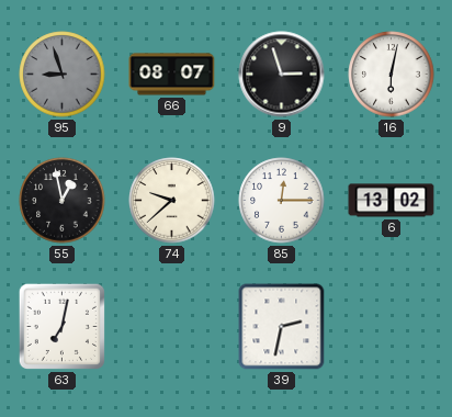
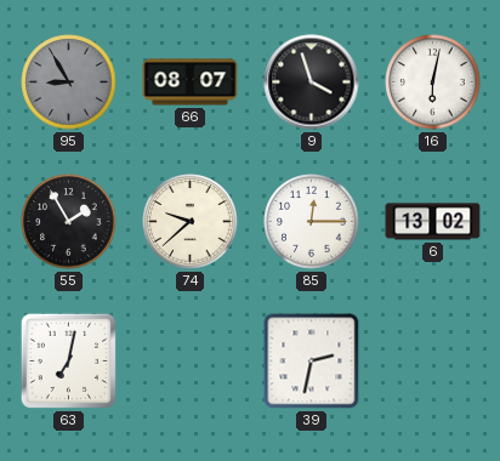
95: 8:57 -> 8:55 (69, 82)
9: 2:57 -> 3:57 (312, 82)
55: 12:58 -> 1:55 (69, 222)
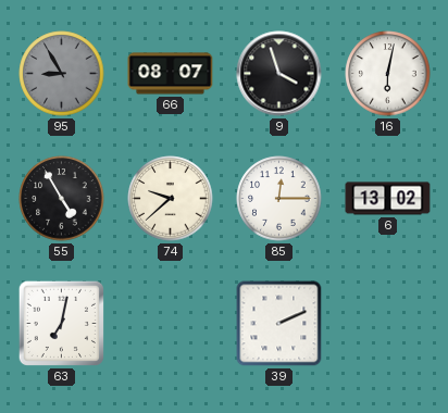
55: 1:55 -> 4:55 (62, 199)
39: 2:32 -> 2:11 (279, 324)
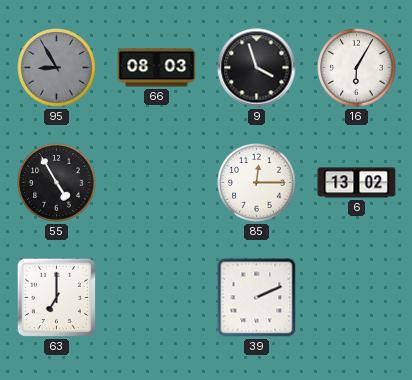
66: 08:07 -> 08:03 (157, 68)
16: 6:02 -> 6:05 (357, 68)
74: 9:38 -> none (171, 199)
63: 7:02 -> 7:00 (56, 297)
